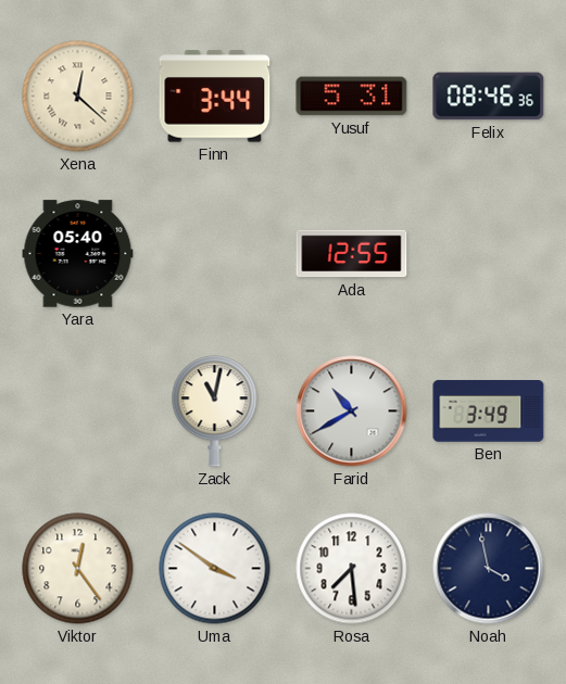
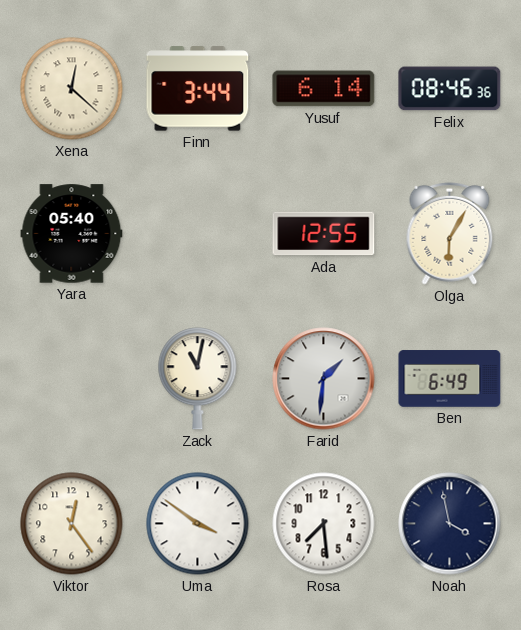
Yusuf: 5:31 -> 6:14 (324, 89)
Olga: none -> 6:05 (450, 233)
Farid: 10:40 -> 1:31 (324, 379)
Ben: 3:49 -> 6:49 (450, 379)
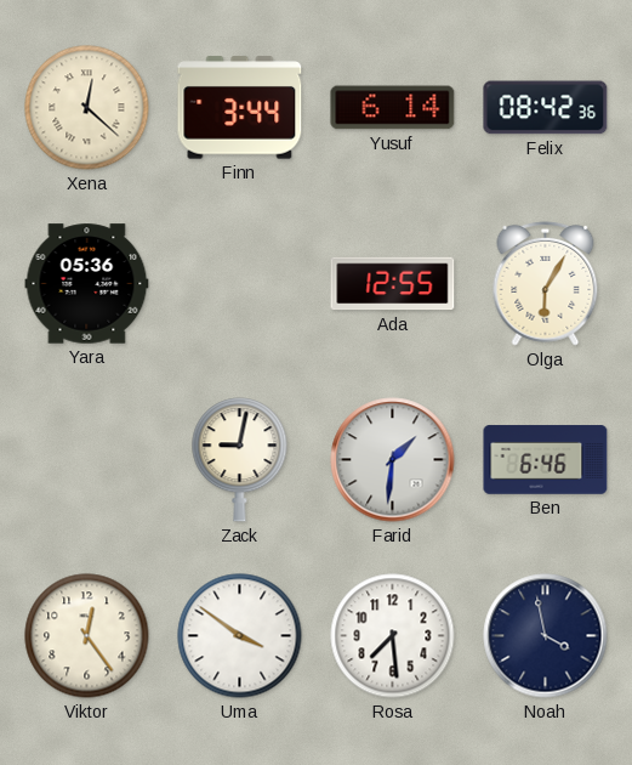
Felix: 08:46 -> 08:42 (546, 108)
Yara: 05:40 -> 05:36 (87, 284)
Zack: 11:02 -> 9:02 (240, 460)
Ben: 6:49 -> 6:46 (546, 460)
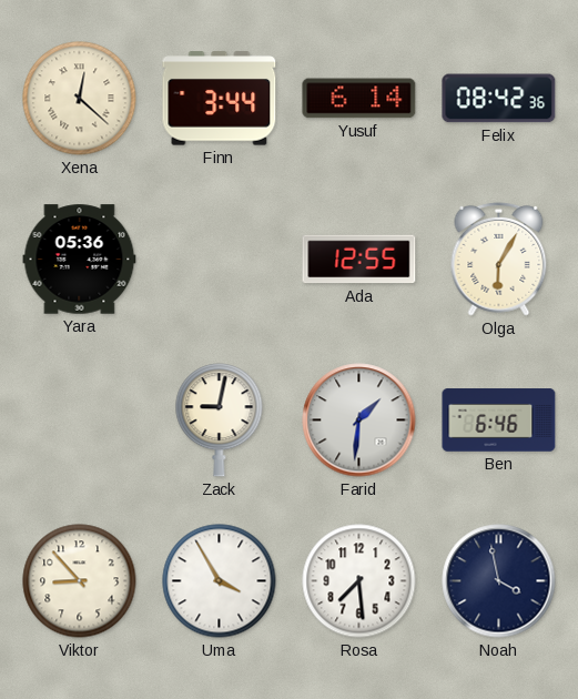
Viktor: 12:24 -> 8:53 (80, 581)
Uma: 3:51 -> 3:55 (220, 581)
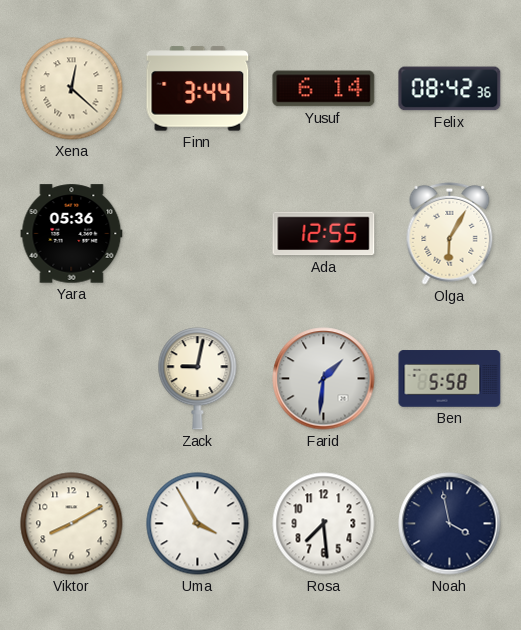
Ben: 6:46 -> 5:58 (450, 379)
Viktor: 8:53 -> 8:10 (72, 524)
